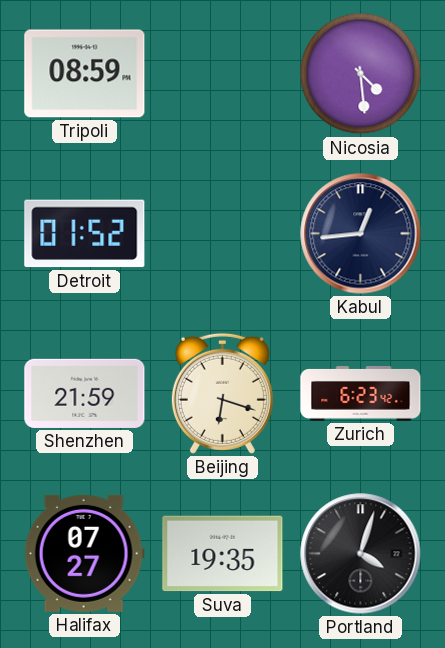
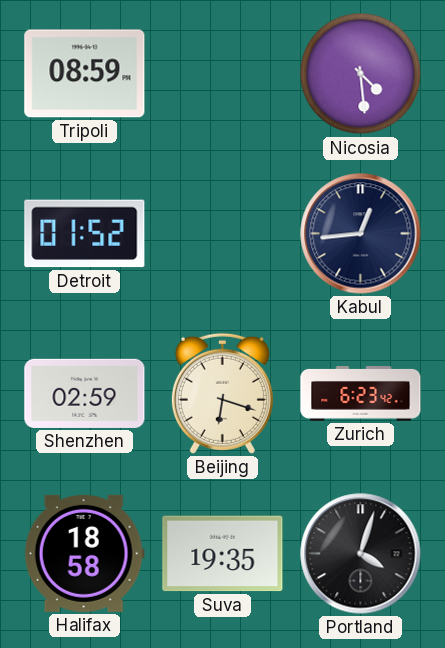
Shenzhen: 21:59 -> 02:59 (85, 393)
Halifax: 07:27 -> 18:58 (84, 553)
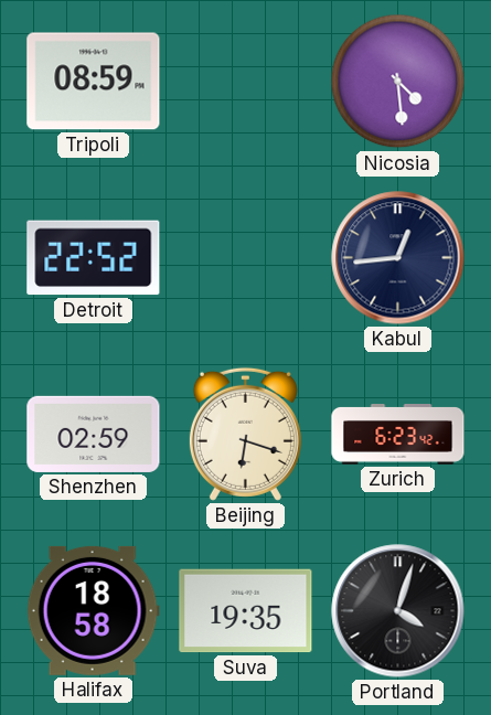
Detroit: 01:52 -> 22:52 (94, 258)
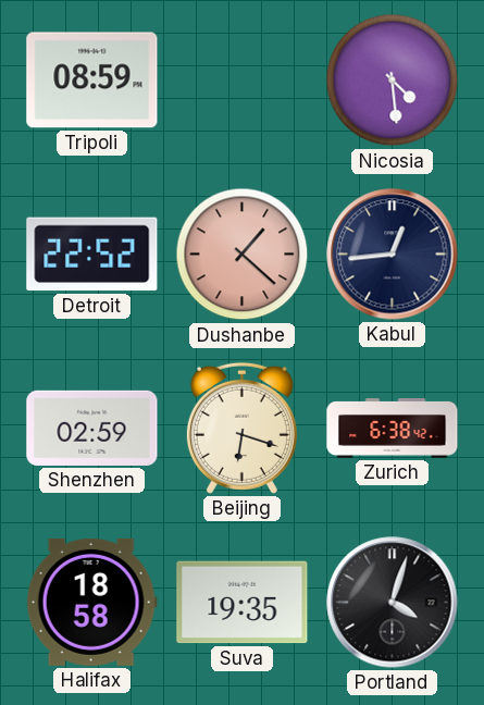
Dushanbe: none -> 1:22 (243, 255)
Zurich: 6:23 -> 6:38 (393, 429)
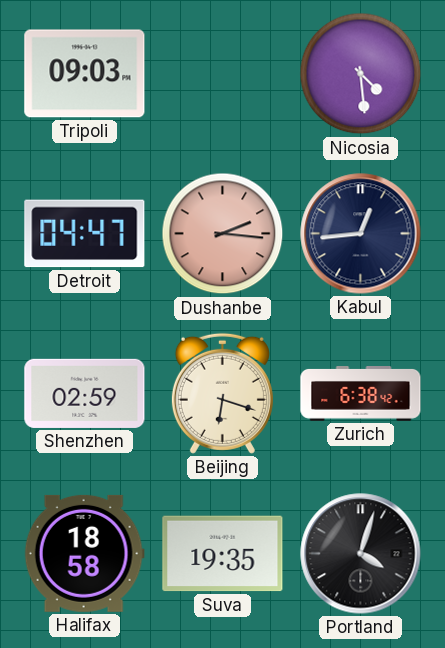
Tripoli: 08:59 -> 09:03 (85, 74)
Detroit: 22:52 -> 04:47 (85, 234)
Dushanbe: 1:22 -> 2:16 (223, 234)
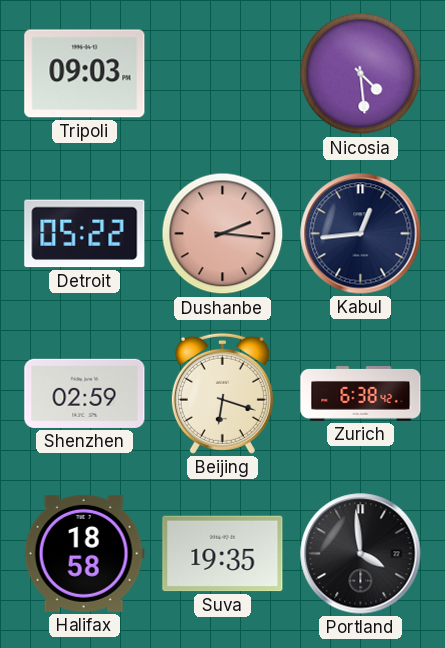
Detroit: 04:47 -> 05:22 (85, 234)
Portland: 4:03 -> 3:59 (361, 554)
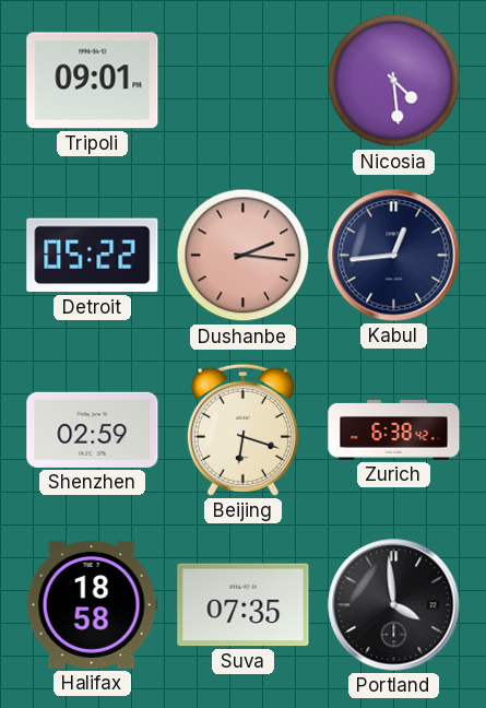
Tripoli: 09:03 -> 09:01 (93, 81)
Suva: 19:35 -> 07:35 (244, 605)
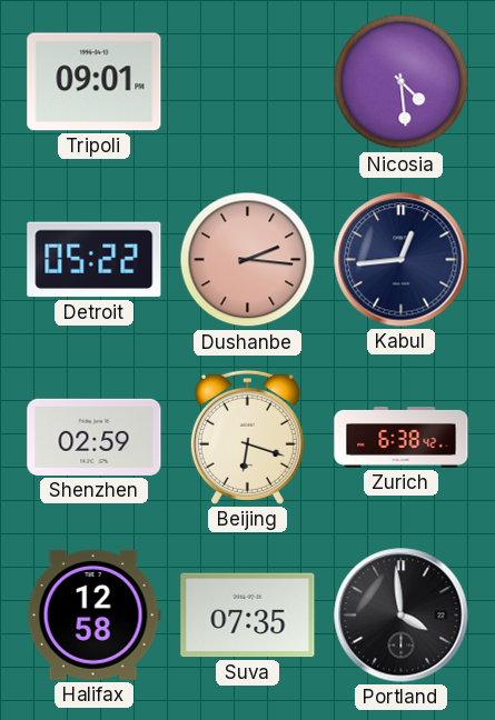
Halifax: 18:58 -> 12:58 (93, 614)
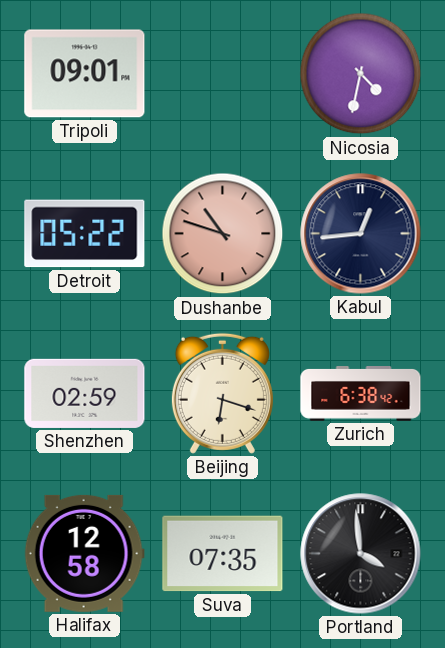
Nicosia: 4:29 -> 4:32 (361, 74)
Dushanbe: 2:16 -> 10:48 (223, 234)
